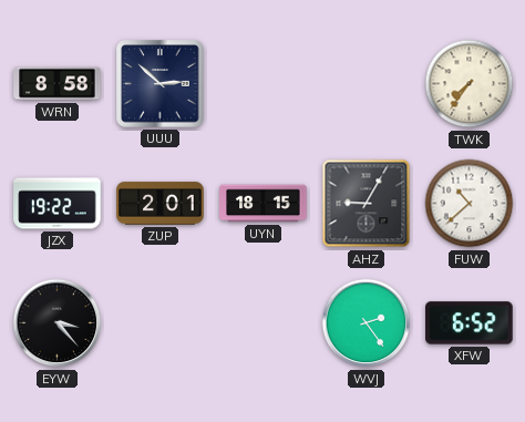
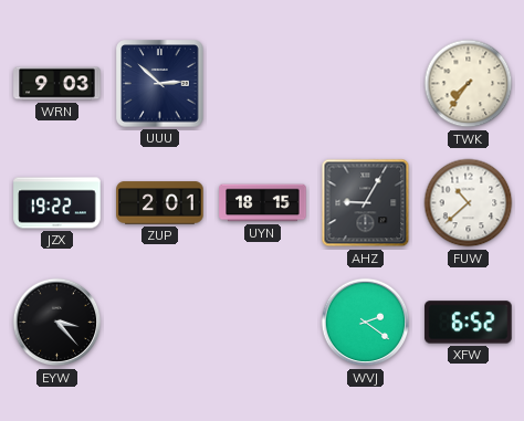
WRN: 8:58 -> 9:03 (57, 84)
WVJ: 2:24 -> 2:21 (366, 323)
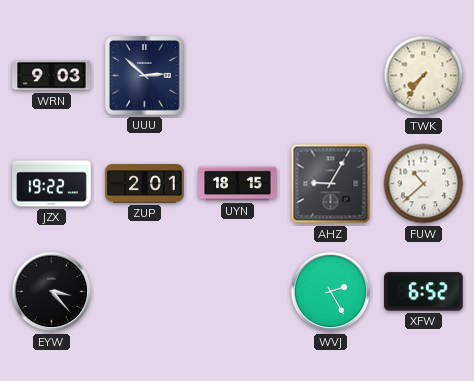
WVJ: 2:21 -> 2:25 (331, 292)
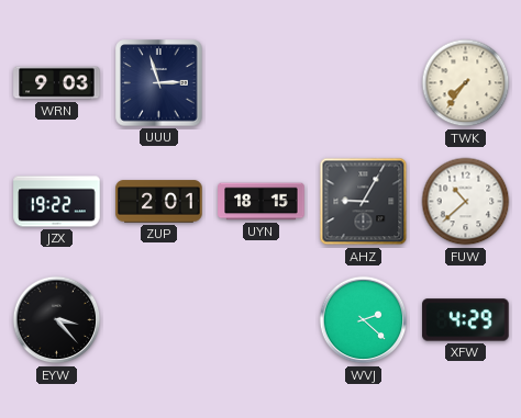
UUU: 2:52 -> 2:57 (159, 83)
WVJ: 2:25 -> 2:22 (364, 320)
XFW: 6:52 -> 4:29 (466, 320)
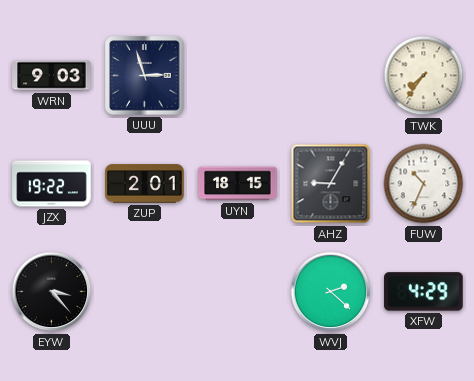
FUW: 10:38 -> 10:34 (424, 184)
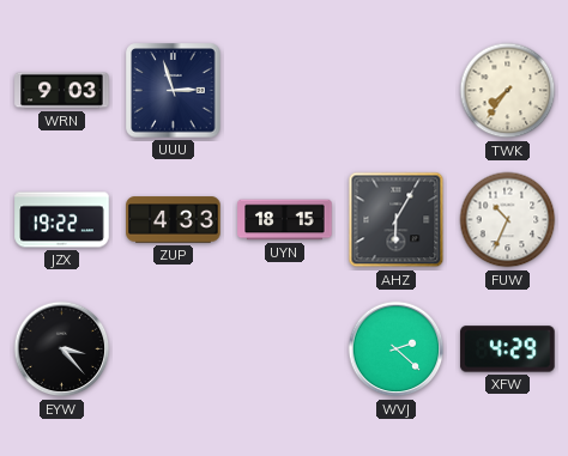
ZUP: 2:01 -> 4:33 (174, 220)
AHZ: 9:05 -> 6:05 (397, 220)
